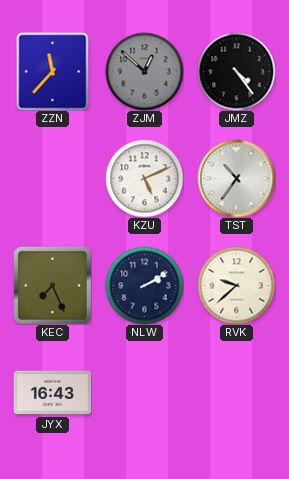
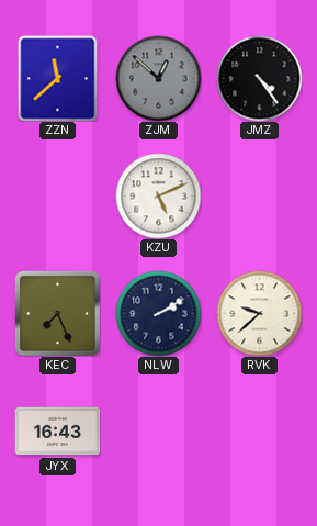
ZZN: 11:37 -> 11:38 (58, 78)
TST: 10:36 -> none (236, 178)
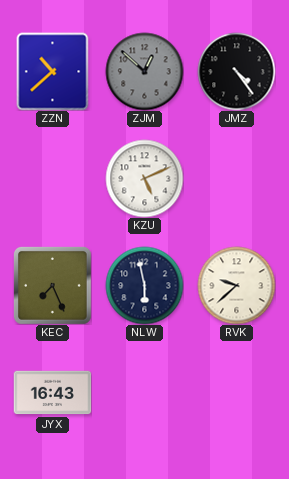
ZZN: 11:38 -> 10:38 (53, 71)
NLW: 2:10 -> 5:58 (144, 285)
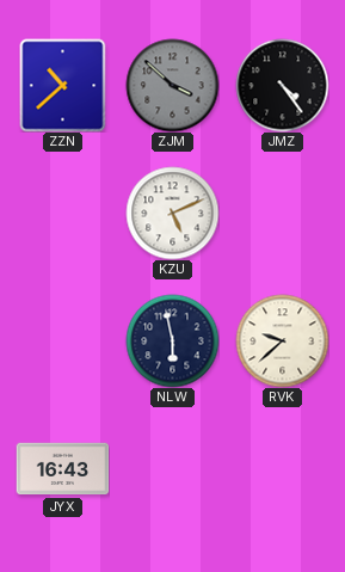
ZJM: 12:52 -> 3:52 (172, 85)
KEC: 7:26 -> none (53, 286)
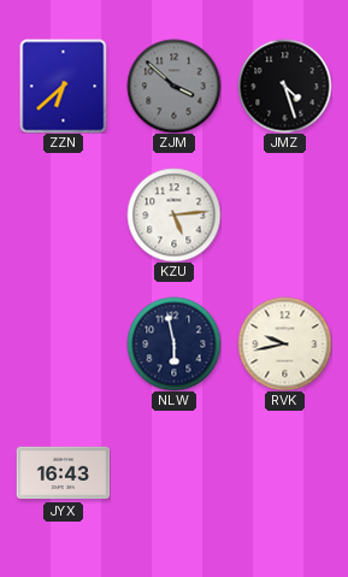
ZZN: 10:38 -> 6:38 (64, 86)
JMZ: 4:24 -> 4:27 (284, 86)
KZU: 5:11 -> 5:14 (173, 214)
RVK: 9:38 -> 9:43 (284, 343)
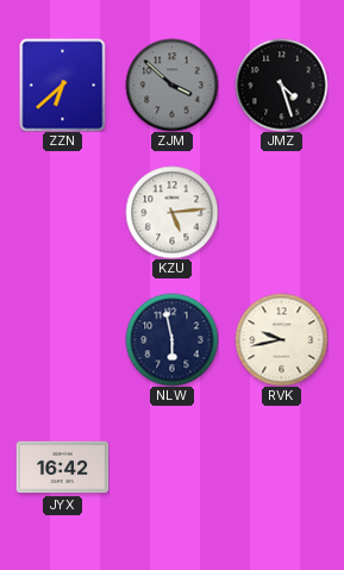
JYX: 16:43 -> 16:42 (62, 468)
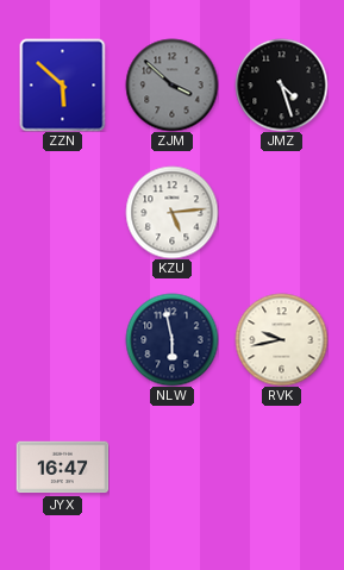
ZZN: 6:38 -> 5:52 (63, 84)
JYX: 16:42 -> 16:47 (62, 468)
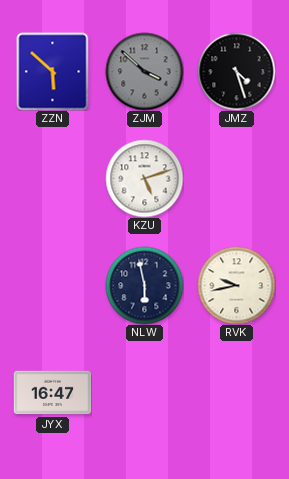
KZU: 5:14 -> 5:12 (144, 178)
